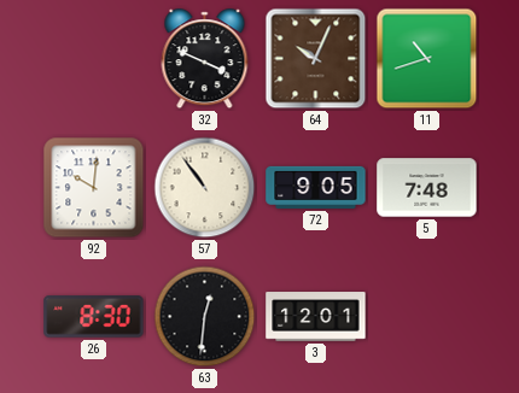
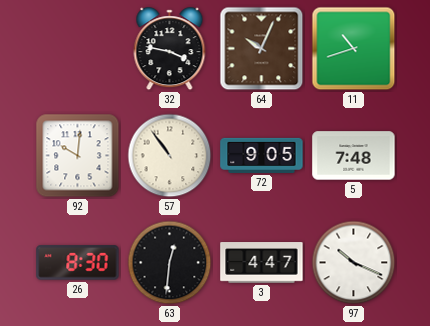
32: 3:49 -> 3:47 (170, 49)
3: 12:01 -> 4:47 (262, 263)
97: none -> 10:19 (354, 263)
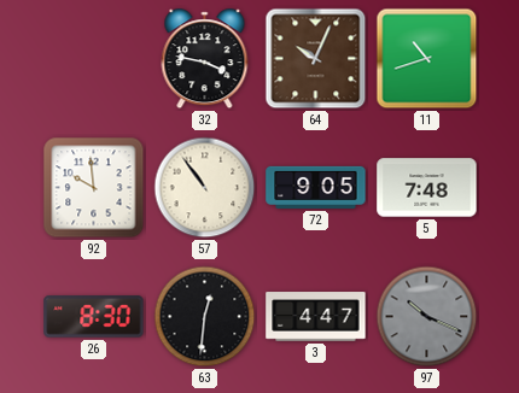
92: 10:01 -> 9:59 (94, 188)
97 dial: white -> grey (427, 317)
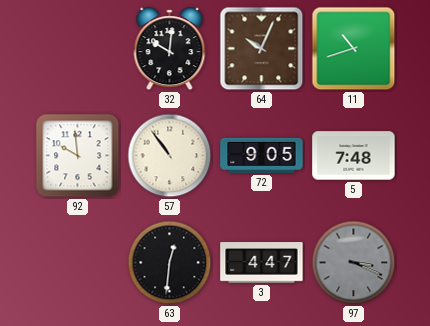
32: 3:47 -> 10:01 (170, 49)
26: 8:30 -> none (94, 317)
97: 10:19 -> 3:19 (354, 263)
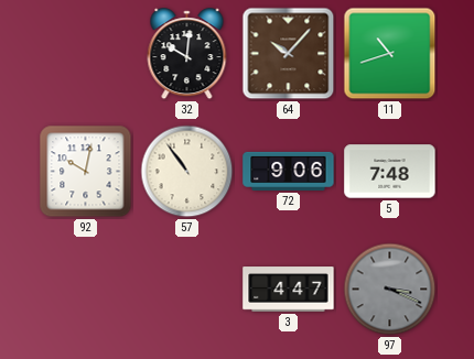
64: 10:04 -> 10:07 (289, 54)
92: 9:59 -> 10:02 (86, 172)
72: 9:05 -> 9:06 (289, 171)
63: 12:31 -> none (170, 263)
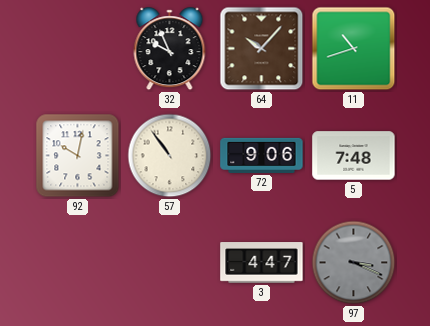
32: 10:01 -> 9:56 (170, 49)
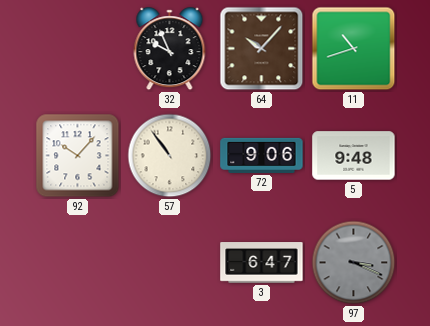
92: 10:02 -> 10:07 (78, 156)
5: 7:48 -> 9:48 (354, 156)
3: 4:47 -> 6:47 (262, 263)
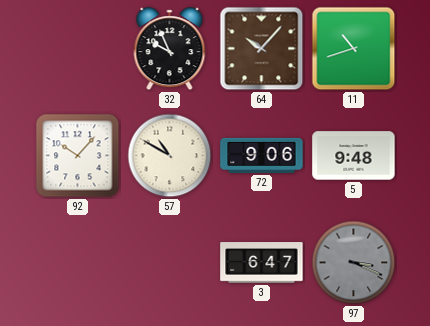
57: 10:54 -> 10:50 (170, 156)
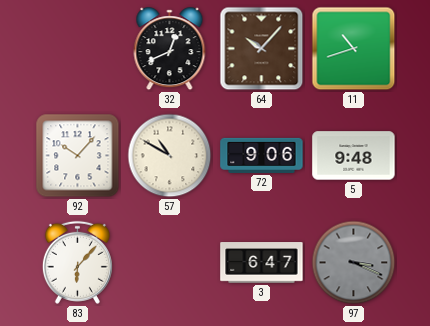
32: 9:56 -> 12:41 (170, 49)
83: none -> 6:07 (77, 262)
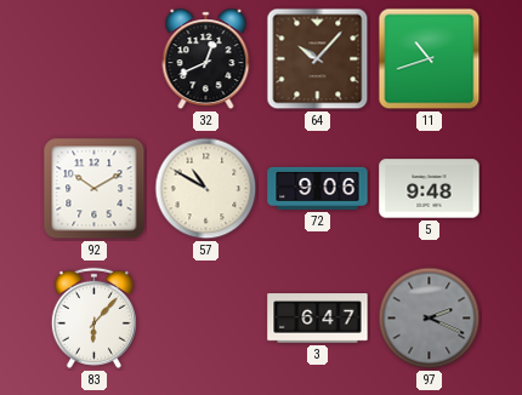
92: 10:07 -> 10:10 (95, 189)
97: 3:19 -> 2:19 (430, 319)
